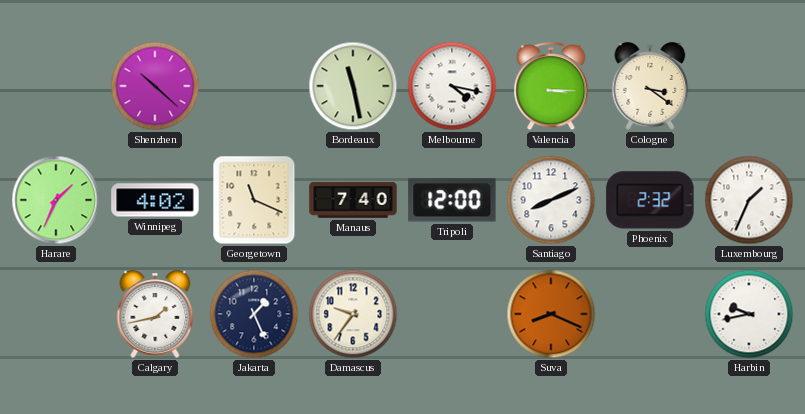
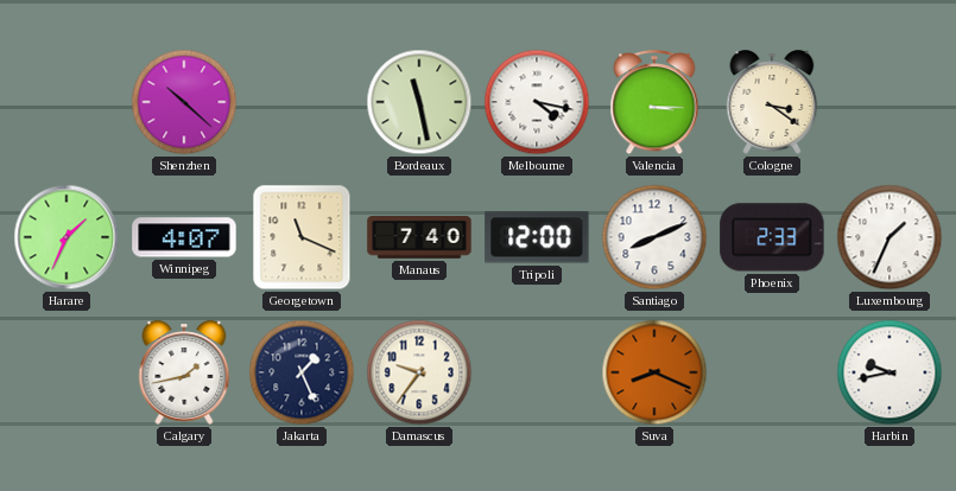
Winnipeg: 4:02 -> 4:07 (184, 237)
Phoenix: 2:32 -> 2:33 (772, 237)
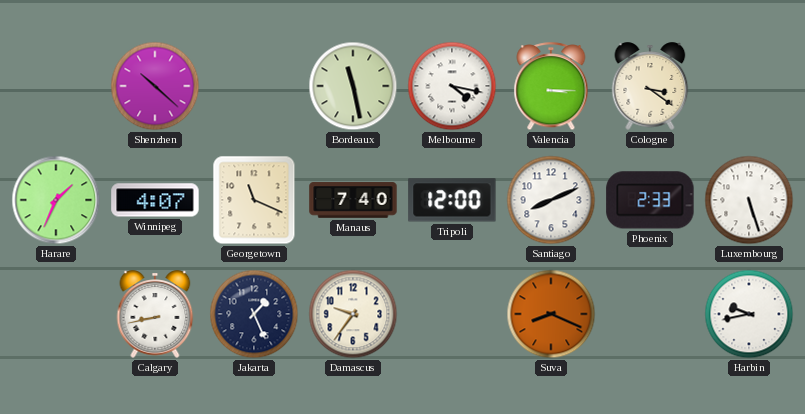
Luxembourg: 1:34 -> 5:27 (749, 200)
Calgary: 1:43 -> 8:43 (155, 314)
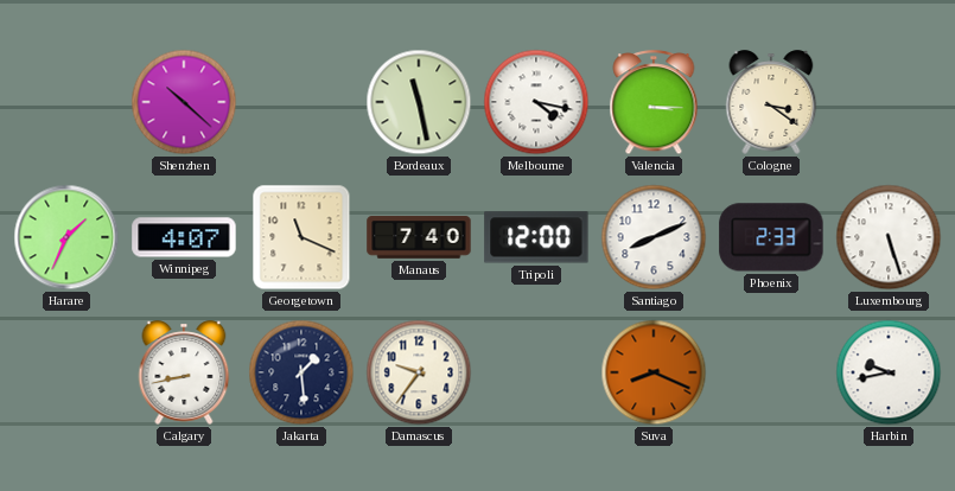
Jakarta: 1:26 -> 1:29 (301, 372)
